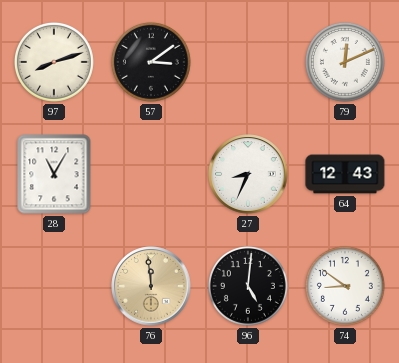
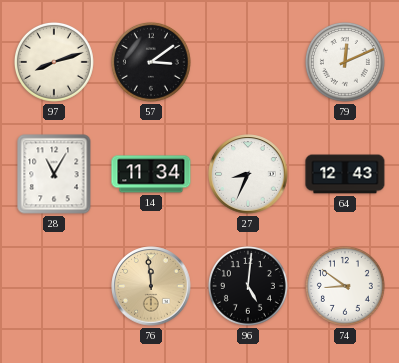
14: none -> 11:34 (151, 174)
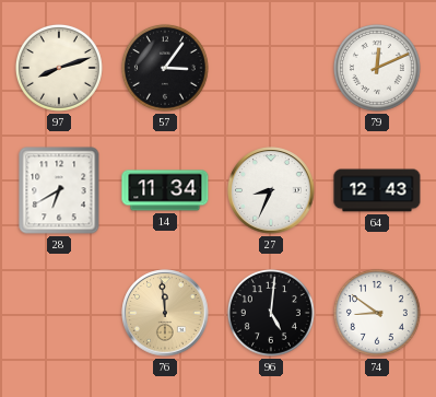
57: 3:09 -> 3:06 (165, 68)
28: 11:05 -> 6:40 (59, 190)
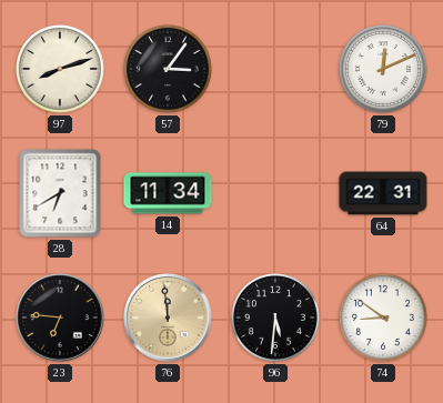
27: 8:34 -> none (271, 190)
64: 12:43 -> 22:31 (383, 193)
23: none -> 6:46 (60, 318)
96: 5:01 -> 5:31 (275, 318)
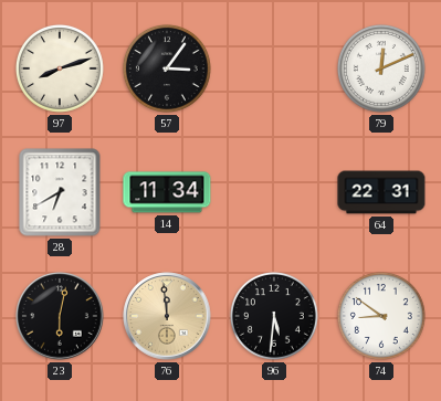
23: 6:46 -> 6:02 (60, 316)
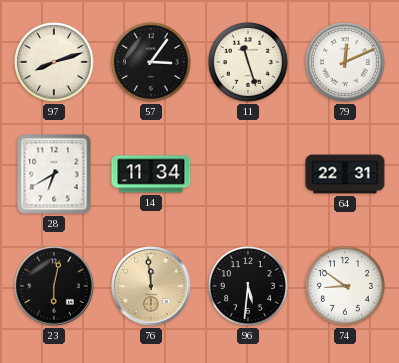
11: none -> 11:27 (248, 62)
